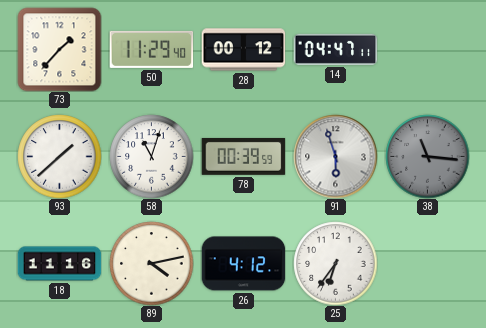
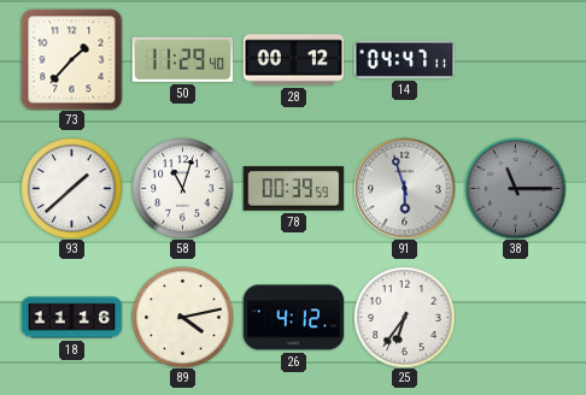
38: 11:16 -> 11:15 (515, 188)
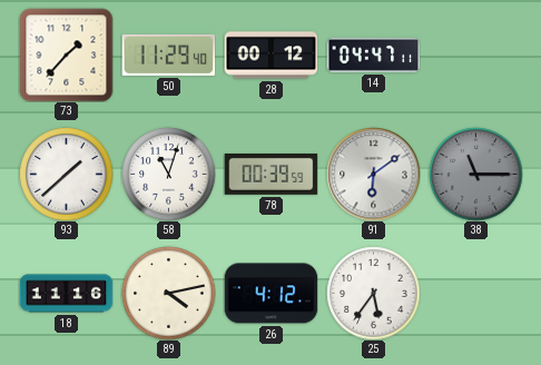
91: 5:57 -> 6:09 (373, 174)
25: 6:36 -> 5:36 (373, 293)
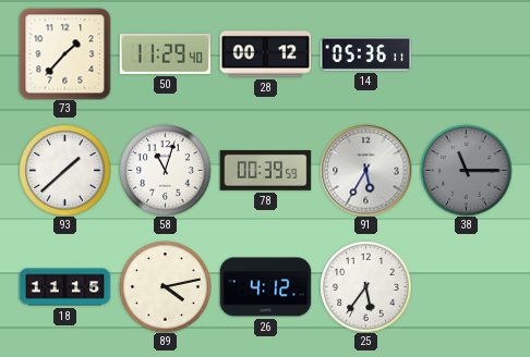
14: 04:47 -> 05:36 (365, 53)
91: 6:09 -> 5:35 (365, 170)
18: 11:16 -> 11:15 (64, 287)
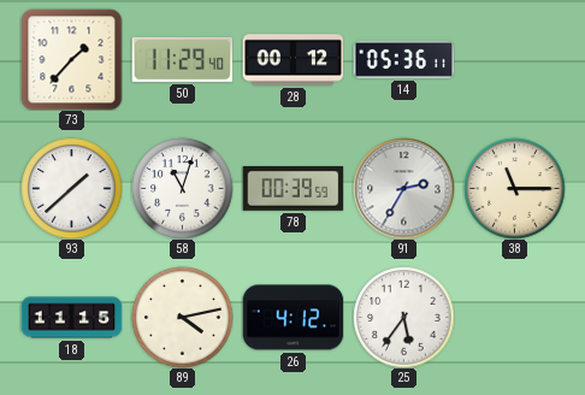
91: 5:35 -> 2:35 (403, 188)
38 dial: grey -> cream (514, 188)
